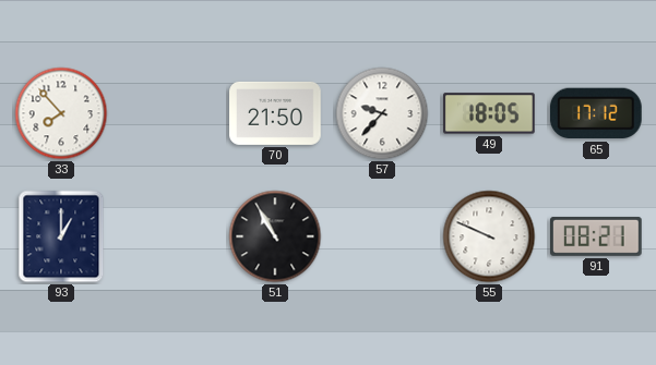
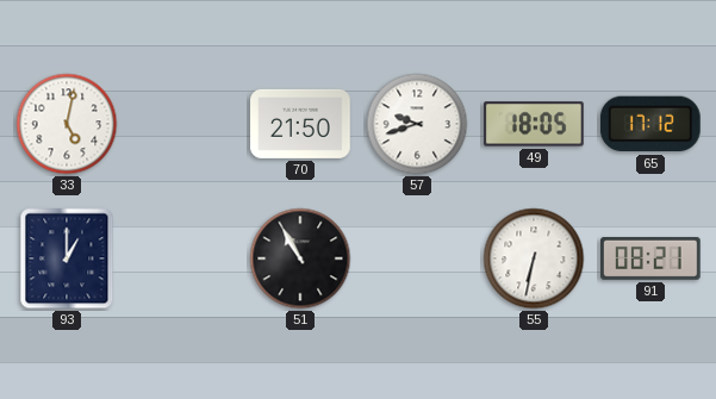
33: 7:53 -> 5:02 (67, 124)
57: 9:37 -> 9:42 (417, 124)
55: 9:49 -> 6:32 (534, 258)
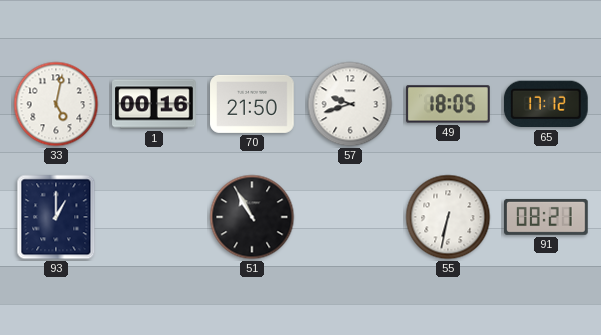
1: none -> 00:16 (154, 104)
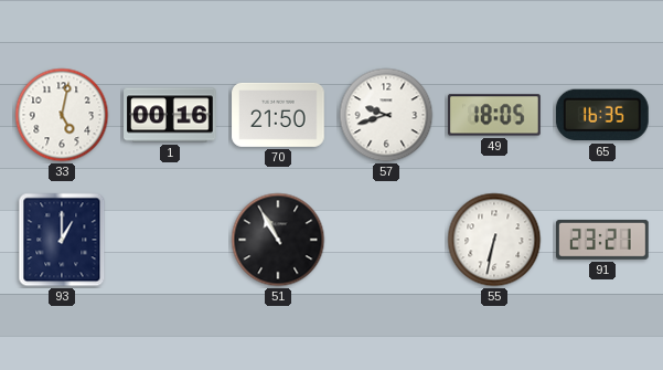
65: 17:12 -> 16:35 (602, 115)
91: 08:21 -> 23:21 (603, 240)
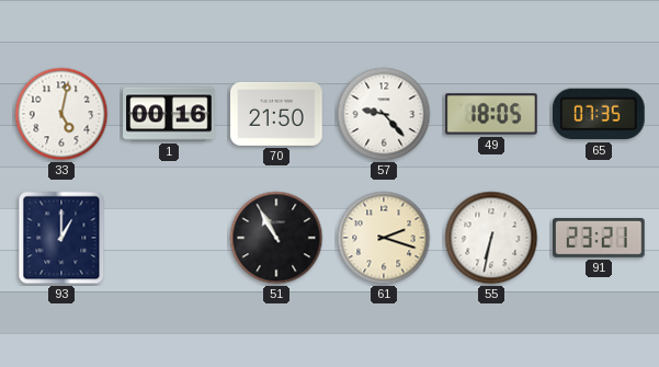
57: 9:42 -> 9:23 (384, 114)
65: 16:35 -> 07:35 (599, 114)
61: none -> 2:18 (384, 238)
